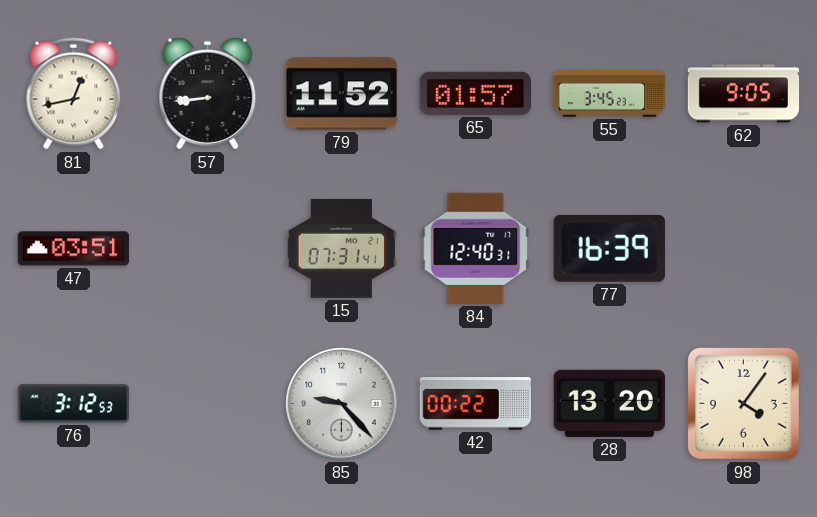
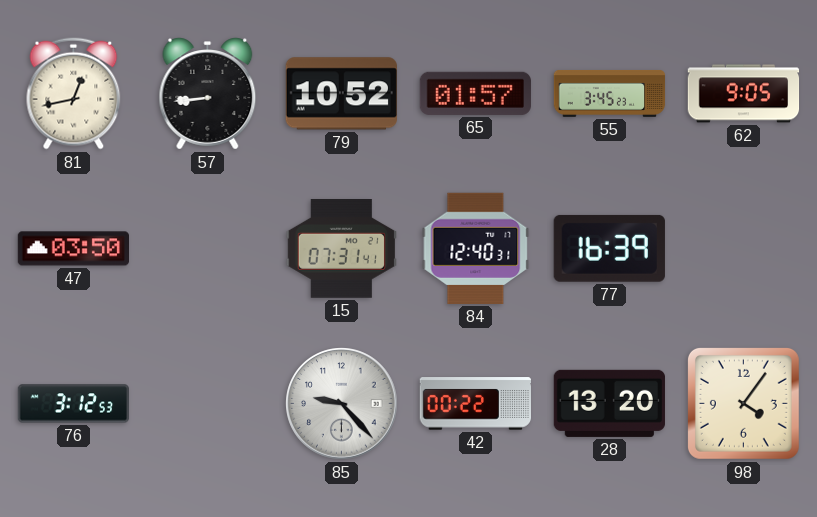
79: 11:52 -> 10:52 (341, 94)
47: 03:51 -> 03:50 (73, 249)
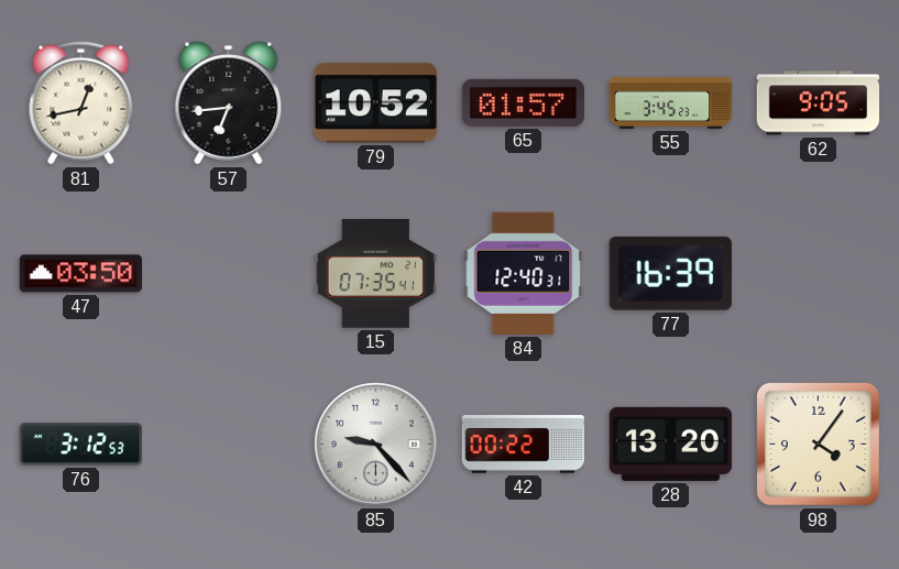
57: 8:44 -> 6:44 (229, 103)
15: 07:31 -> 07:35 (375, 274)
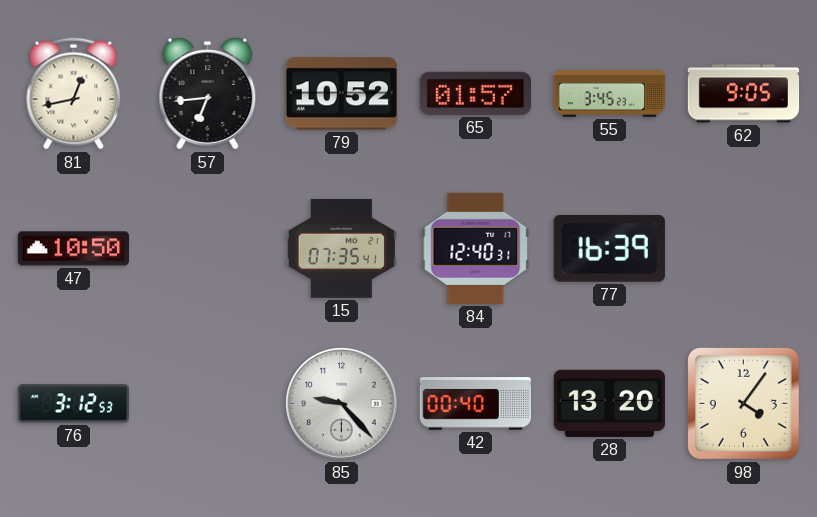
47: 03:50 -> 10:50 (73, 249)
42: 00:22 -> 00:40 (475, 404)
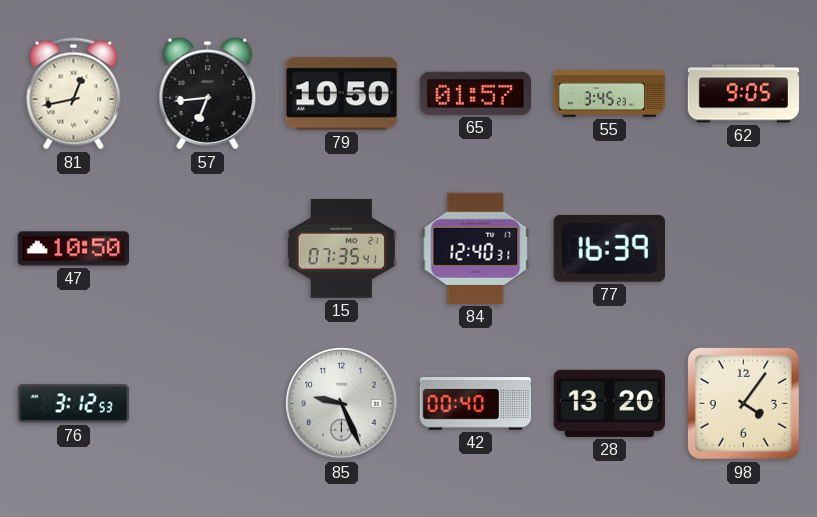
79: 10:52 -> 10:50 (341, 94)
85: 9:23 -> 9:26 (342, 404)
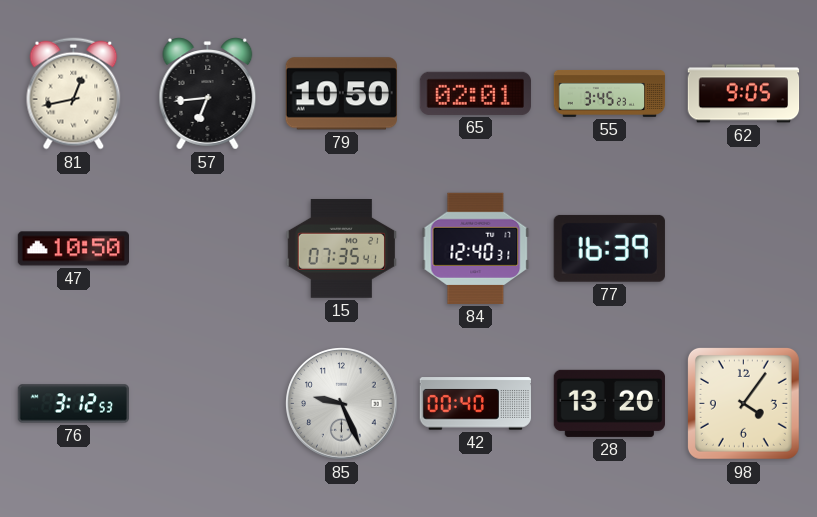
65: 01:57 -> 02:01 (475, 93)
